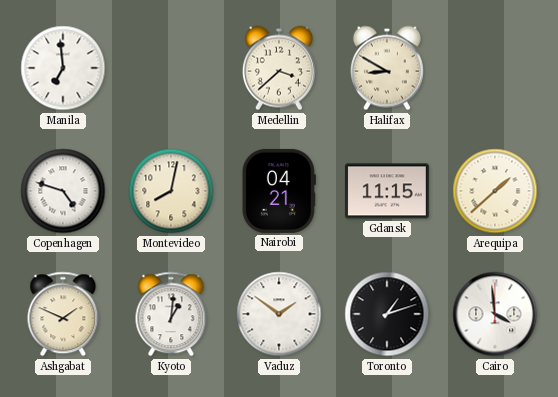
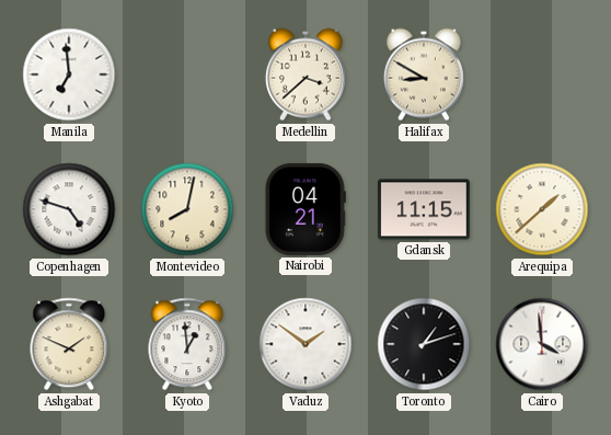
Kyoto: 1:01 -> 12:59 (187, 344)
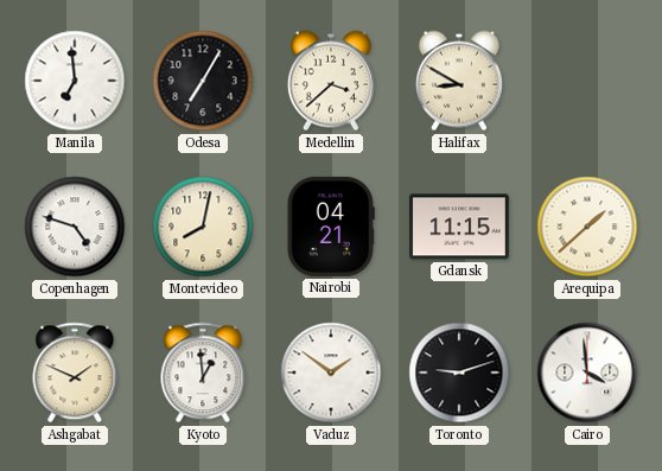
Odesa: none -> 7:05 (203, 81)
Toronto: 1:12 -> 9:12 (459, 373)
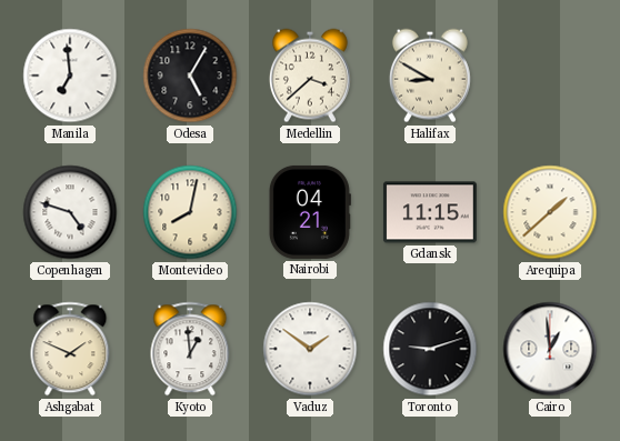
Odesa: 7:05 -> 5:05 (190, 76)
Cairo: 3:59 -> 12:59 (550, 349)
